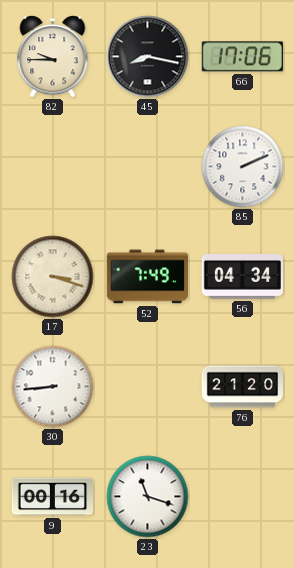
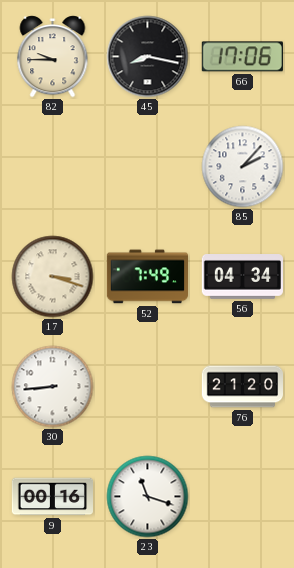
85: 2:11 -> 2:07 (243, 167)
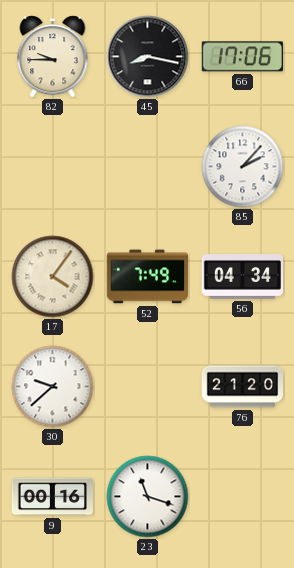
17: 3:18 -> 4:06 (53, 277)
30: 8:44 -> 9:38 (53, 387)
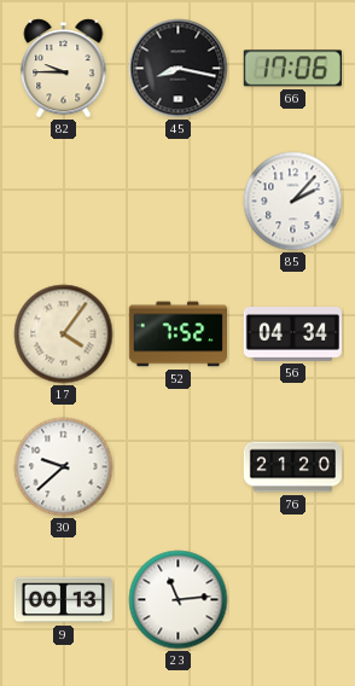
52: 7:49 -> 7:52 (177, 335)
9: 00:16 -> 00:13 (63, 600)
23: 11:18 -> 11:14 (179, 600)
